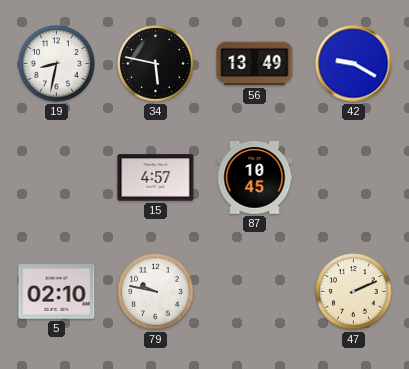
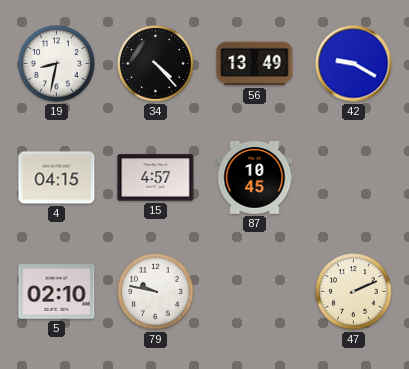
34: 5:47 -> 4:23 (156, 64)
4: none -> 04:15 (57, 178)
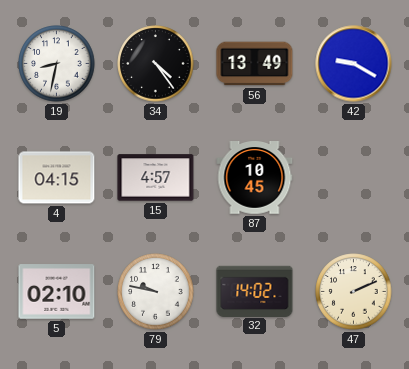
34: 4:23 -> 4:24 (156, 64)
32: none -> 14:02 (255, 291)
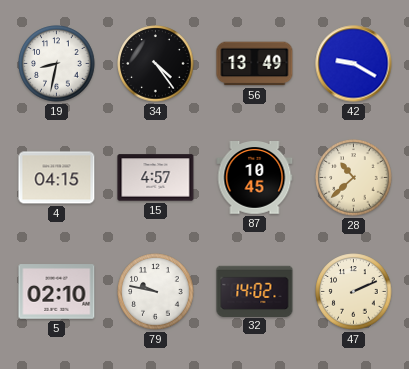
28: none -> 10:38 (354, 178)
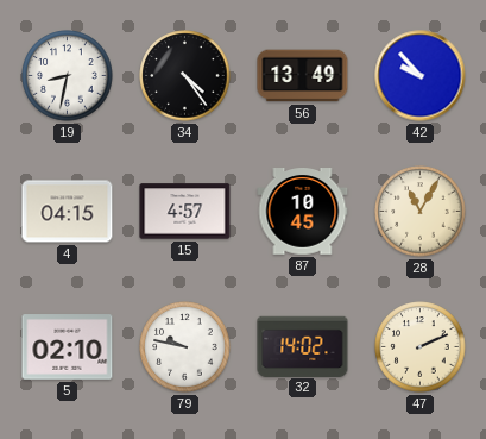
42: 9:20 -> 9:53 (421, 76)
28: 10:38 -> 11:05 (421, 212)
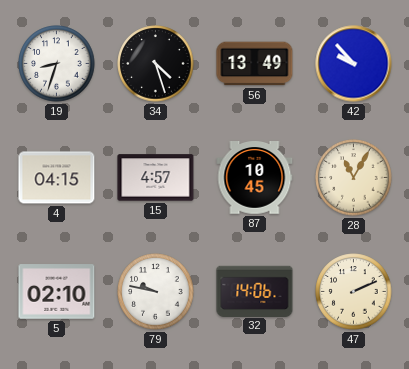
19: 8:32 -> 8:33 (57, 64)
34: 4:24 -> 4:27 (156, 64)
32: 14:02 -> 14:06 (255, 291)
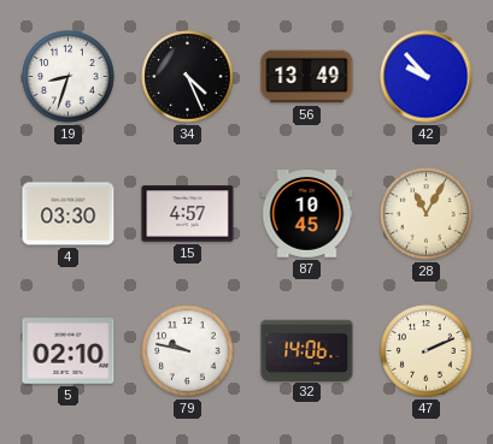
34: 4:27 -> 4:26 (188, 77)
4: 04:15 -> 03:30 (69, 214)
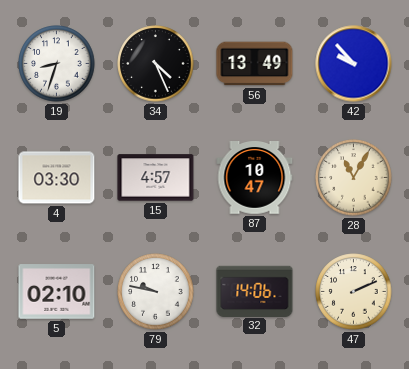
87: 10:45 -> 10:47 (255, 178)
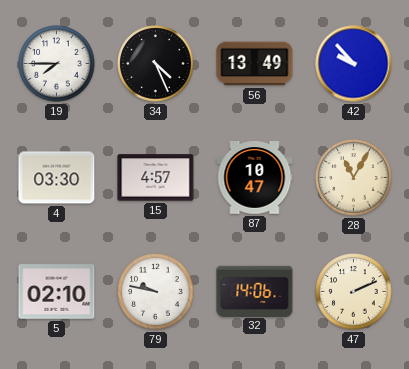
19: 8:33 -> 7:45 (57, 64)
